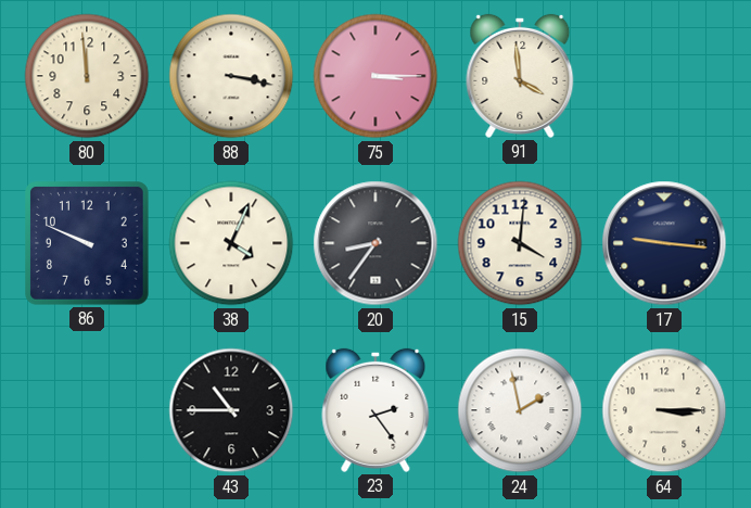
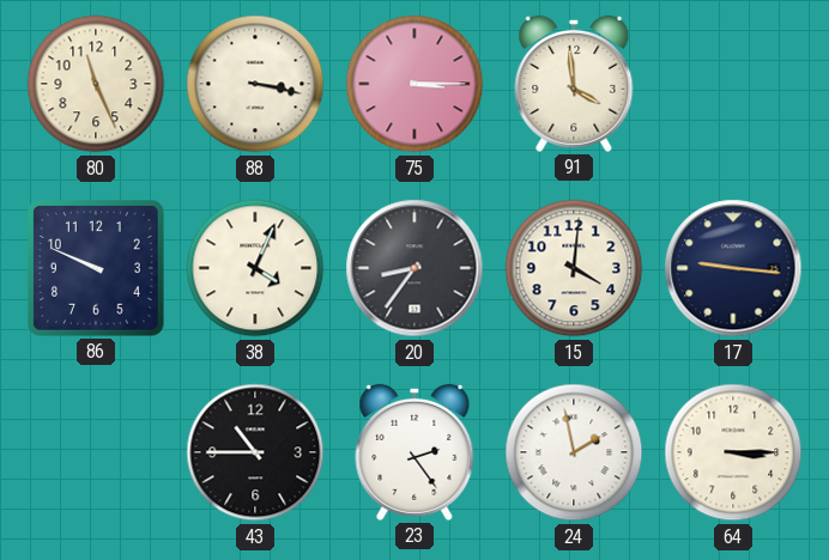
80: 11:59 -> 11:26 (96, 84)
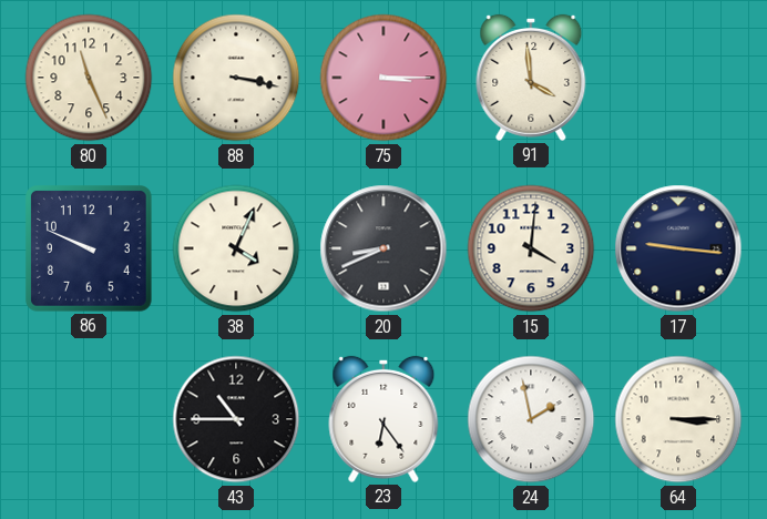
20: 8:36 -> 8:41 (383, 248)
23: 2:24 -> 6:24 (383, 419)
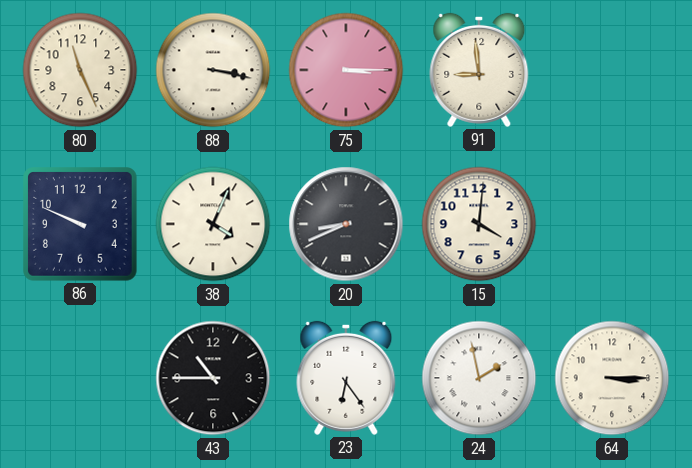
91: 3:59 -> 8:59 (479, 70)
17: 9:16 -> none (678, 248)
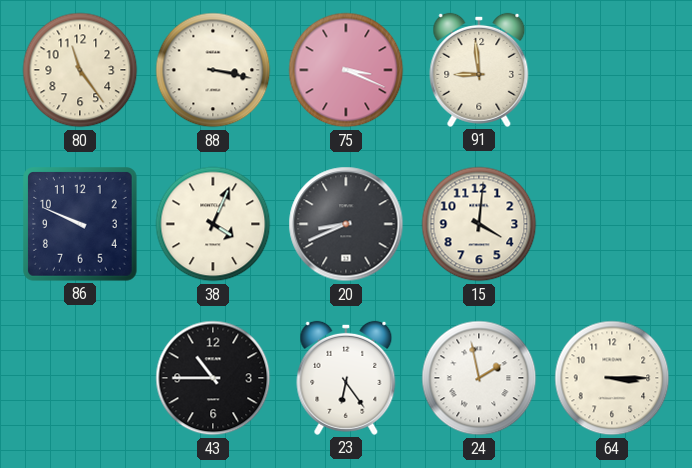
80: 11:26 -> 11:24 (80, 70)
75: 3:15 -> 3:19 (346, 70)
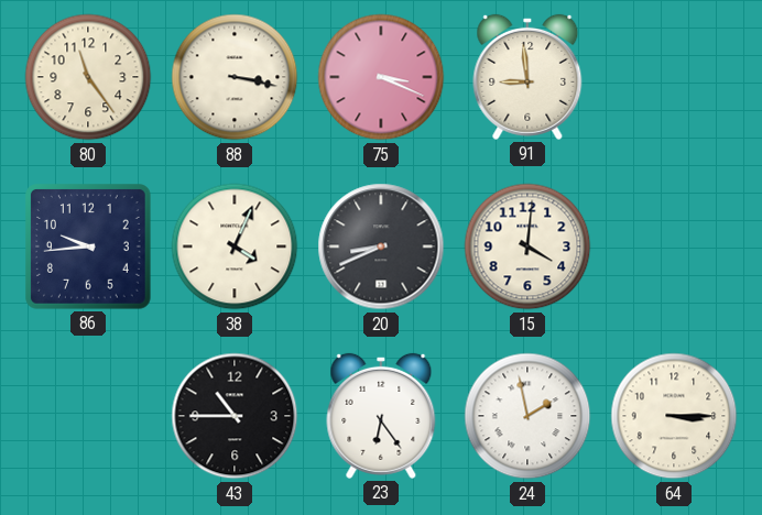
86: 9:49 -> 9:44 (89, 248)
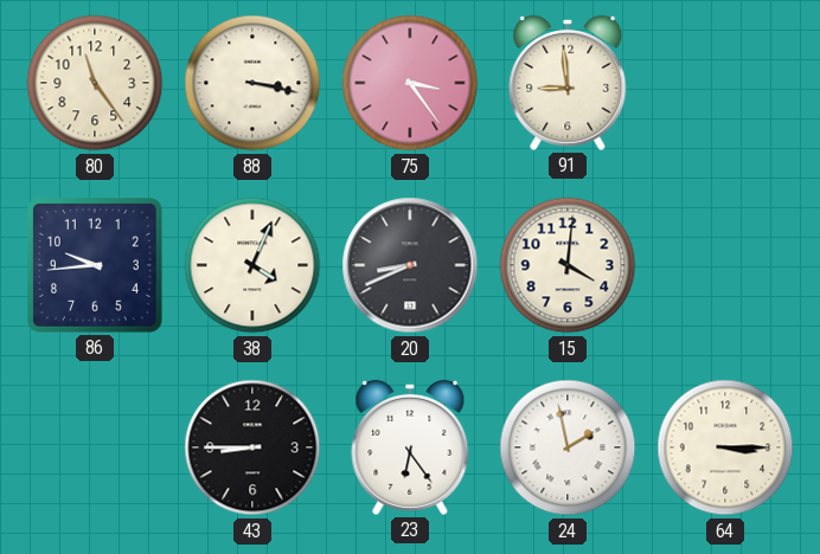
75: 3:19 -> 3:24 (410, 83)
43: 10:45 -> 8:45 (252, 447)
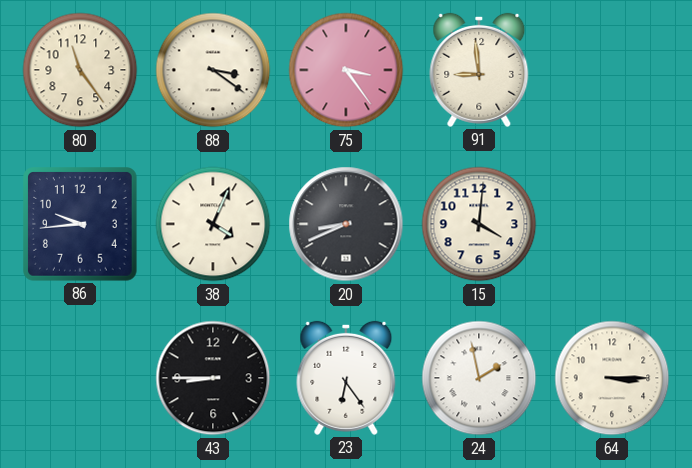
88: 3:17 -> 3:21 (213, 70)
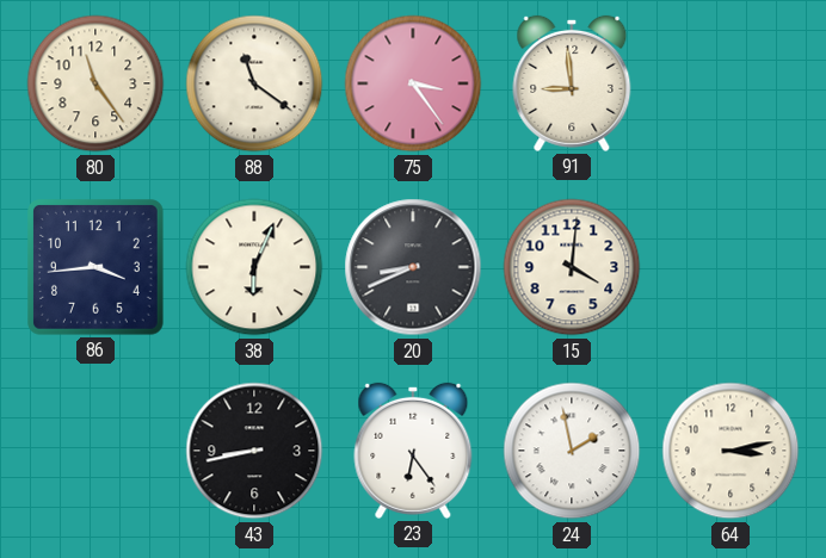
88: 3:21 -> 11:21 (254, 83)
86: 9:44 -> 3:44 (97, 268)
38: 4:04 -> 6:04 (254, 267)
43: 8:45 -> 8:43 (254, 451)
64: 3:15 -> 3:13 (731, 451)
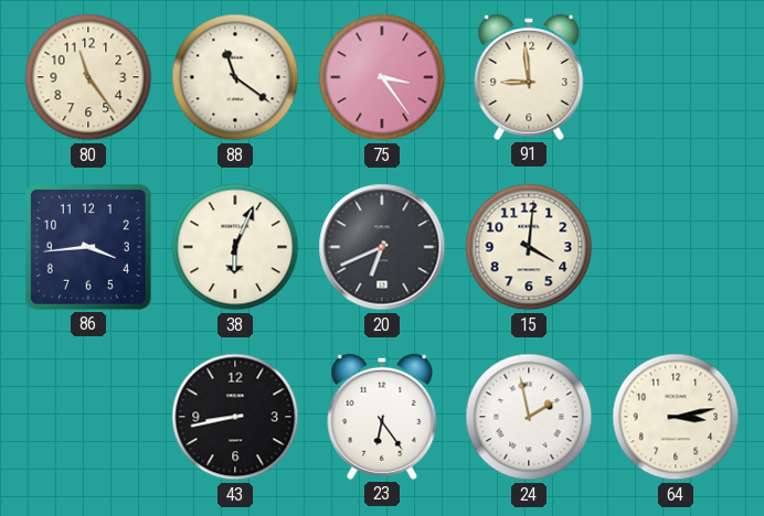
20: 8:41 -> 6:41 (382, 247)
